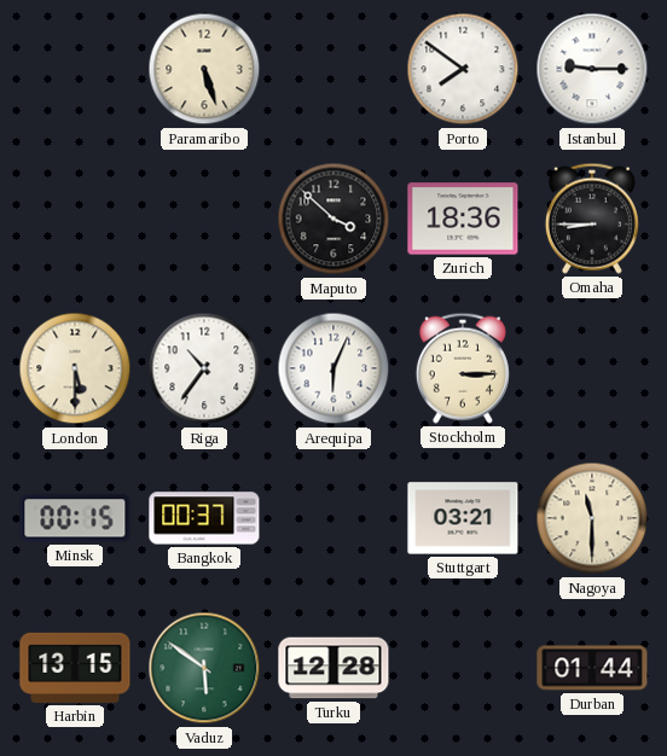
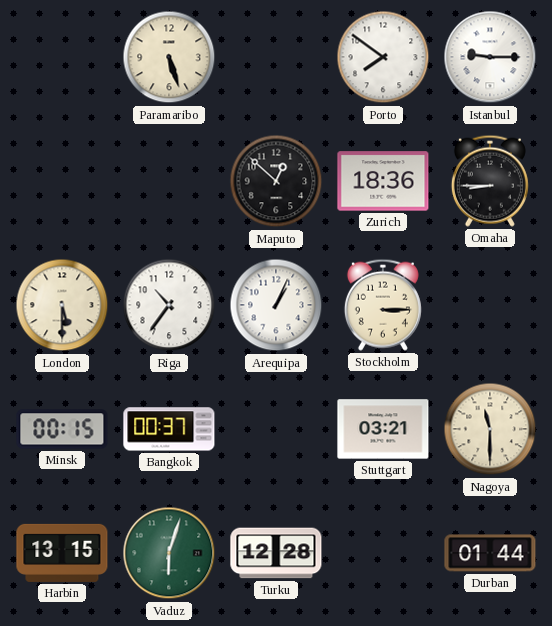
Maputo: 3:52 -> 12:52 (276, 181)
Arequipa: 6:04 -> 1:04 (276, 305)
Vaduz: 5:51 -> 6:03 (169, 553)
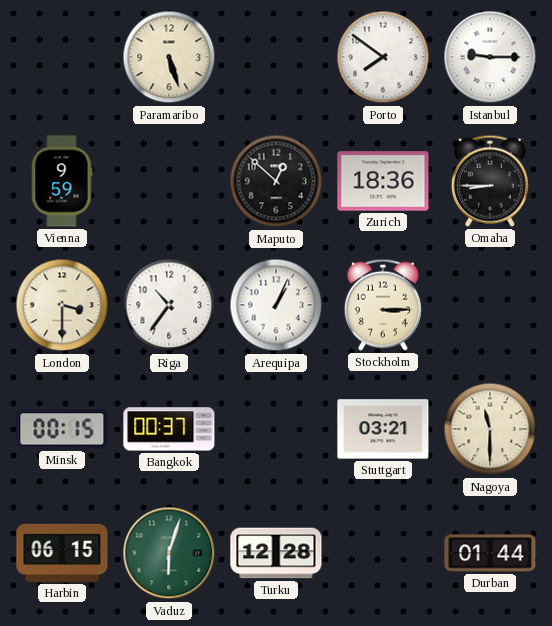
Vienna: none -> 9:59 (62, 181)
London: 5:30 -> 3:30 (62, 305)
Harbin: 13:15 -> 06:15 (62, 553)
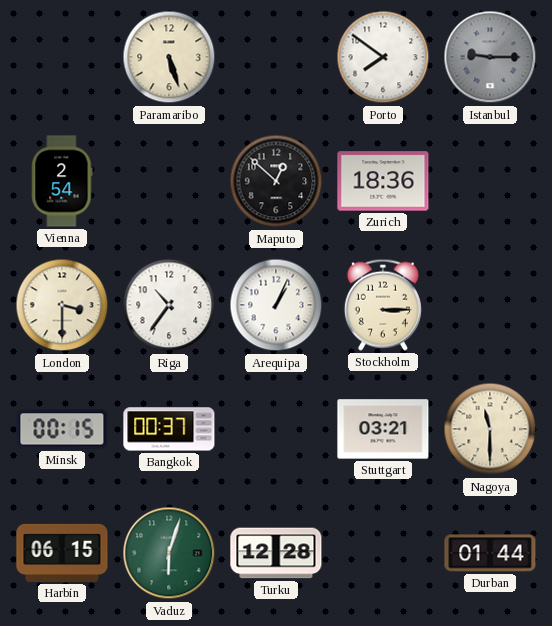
Istanbul dial: white -> grey (490, 57)
Vienna: 9:59 -> 2:54 (62, 181)
Omaha: 8:45 -> none (490, 181)
